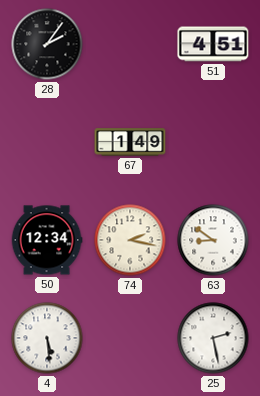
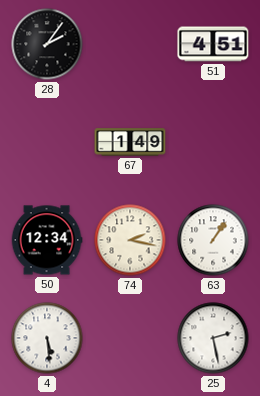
63: 8:51 -> 1:06 (213, 240)
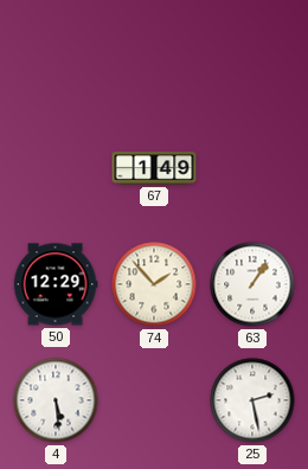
28: 2:06 -> none (47, 44)
51: 4:51 -> none (213, 44)
50: 12:34 -> 12:29 (56, 284)
74: 2:17 -> 1:53 (154, 284)
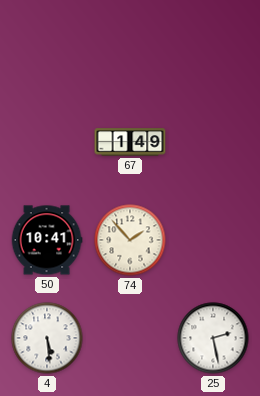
50: 12:29 -> 10:41 (47, 240)
63: 1:06 -> none (252, 284)
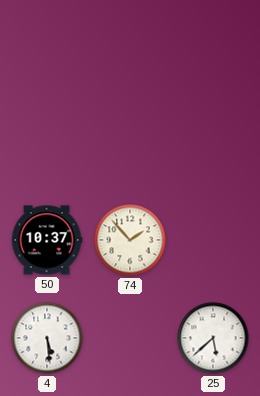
67: 1:49 -> none (130, 142)
50: 10:41 -> 10:37 (47, 240)
25: 2:28 -> 5:38 (213, 338)
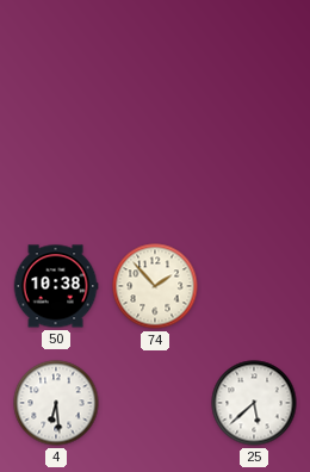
50: 10:37 -> 10:38 (56, 286)
4: 5:29 -> 6:29 (56, 403)
